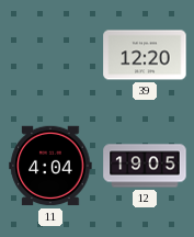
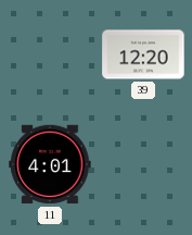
11: 4:04 -> 4:01 (50, 164)
12: 19:05 -> none (145, 166)
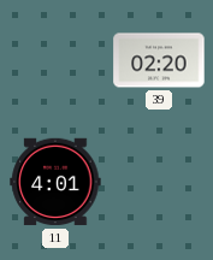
39: 12:20 -> 02:20 (159, 60)
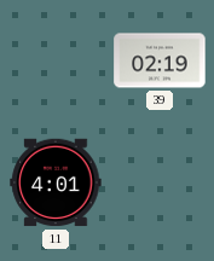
39: 02:20 -> 02:19 (160, 60)
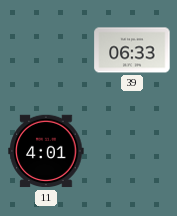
39: 02:19 -> 06:33 (132, 50)
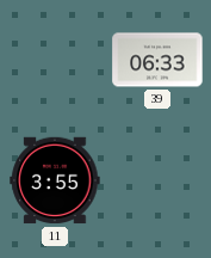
11: 4:01 -> 3:55 (55, 180)
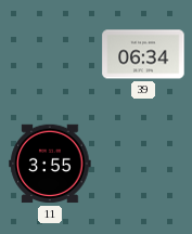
39: 06:33 -> 06:34 (143, 54)
